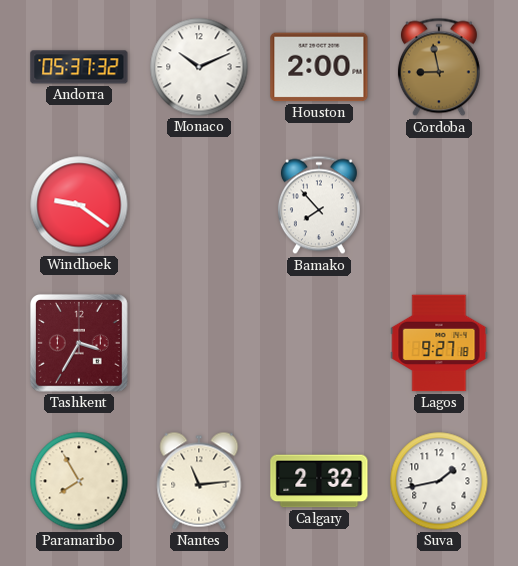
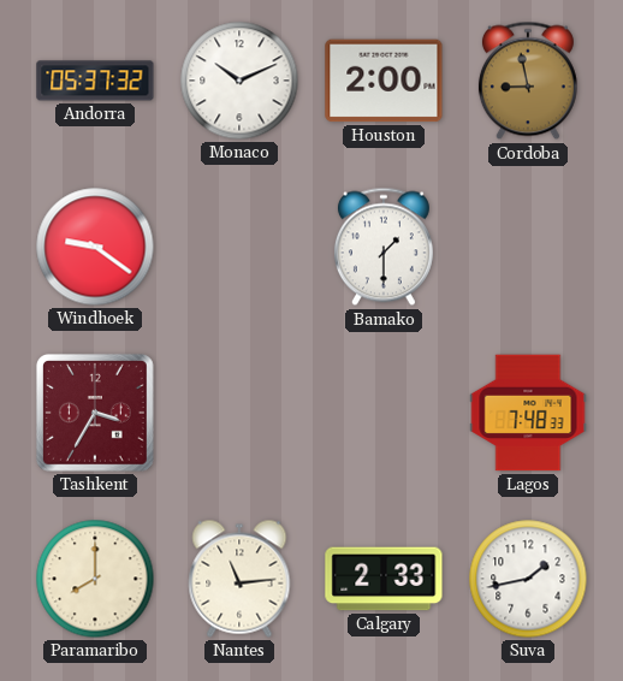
Bamako: 7:53 -> 1:30 (384, 247)
Lagos: 9:27 -> 7:48 (528, 413)
Paramaribo: 7:55 -> 8:00 (95, 579)
Calgary: 2:32 -> 2:33 (384, 579)
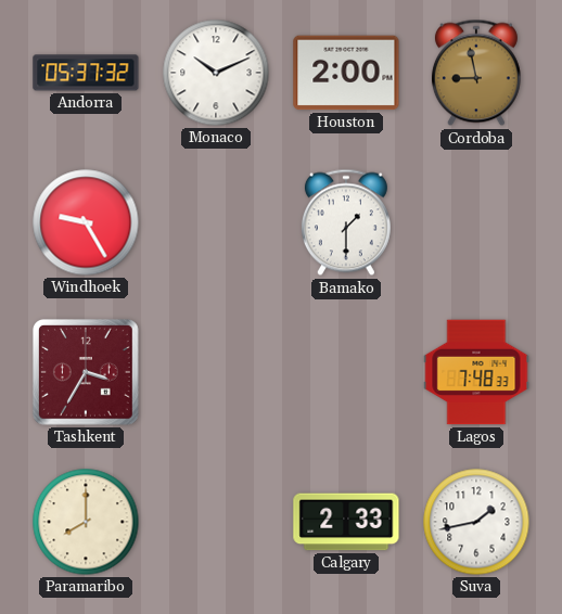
Windhoek: 9:21 -> 9:25 (86, 222)
Nantes: 11:14 -> none (239, 579)
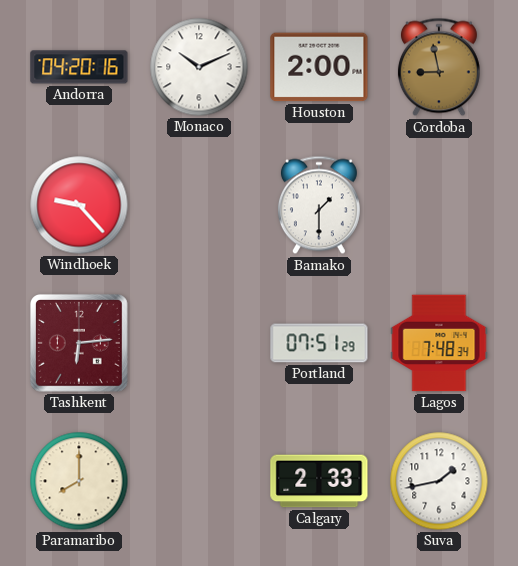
Andorra: 05:37 -> 04:20 (79, 67)
Windhoek: 9:25 -> 9:23 (79, 205)
Tashkent: 3:35 -> 6:14 (79, 343)
Portland: none -> 07:51 (319, 343)
Lagos: 7:48:33 -> 7:48:34 (439, 343)
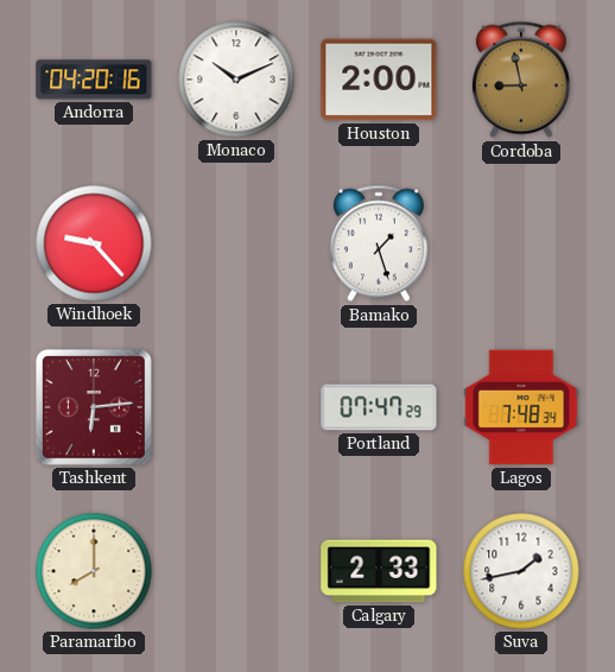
Bamako: 1:30 -> 1:27 (379, 243)
Portland: 07:51 -> 07:47 (379, 407)
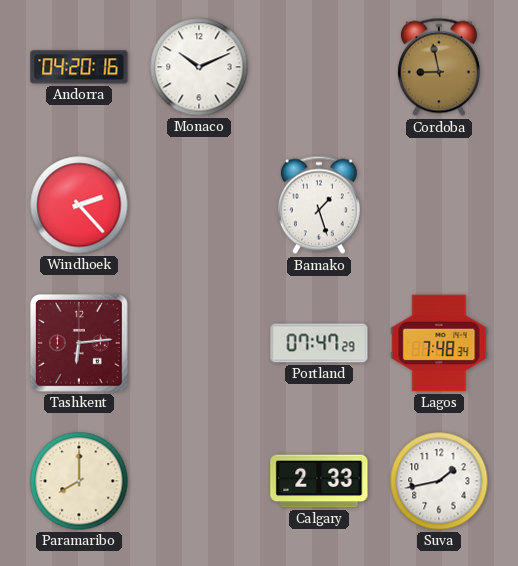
Houston: 2:00 -> none (379, 80)
Windhoek: 9:23 -> 2:23 (79, 205)
